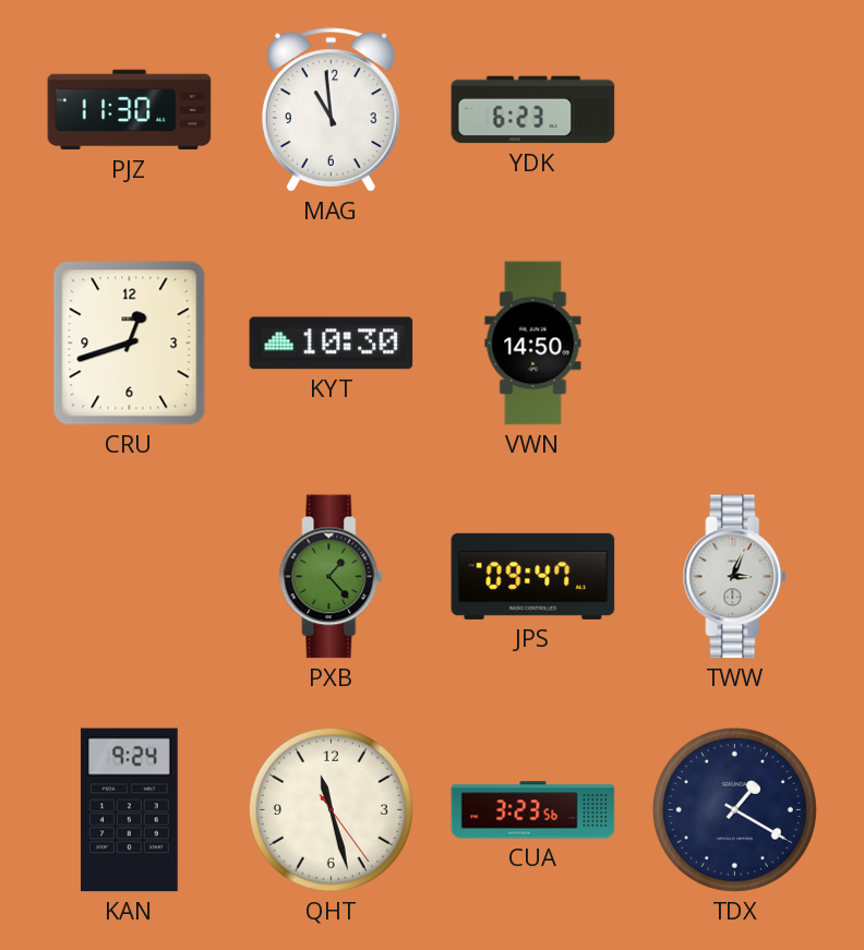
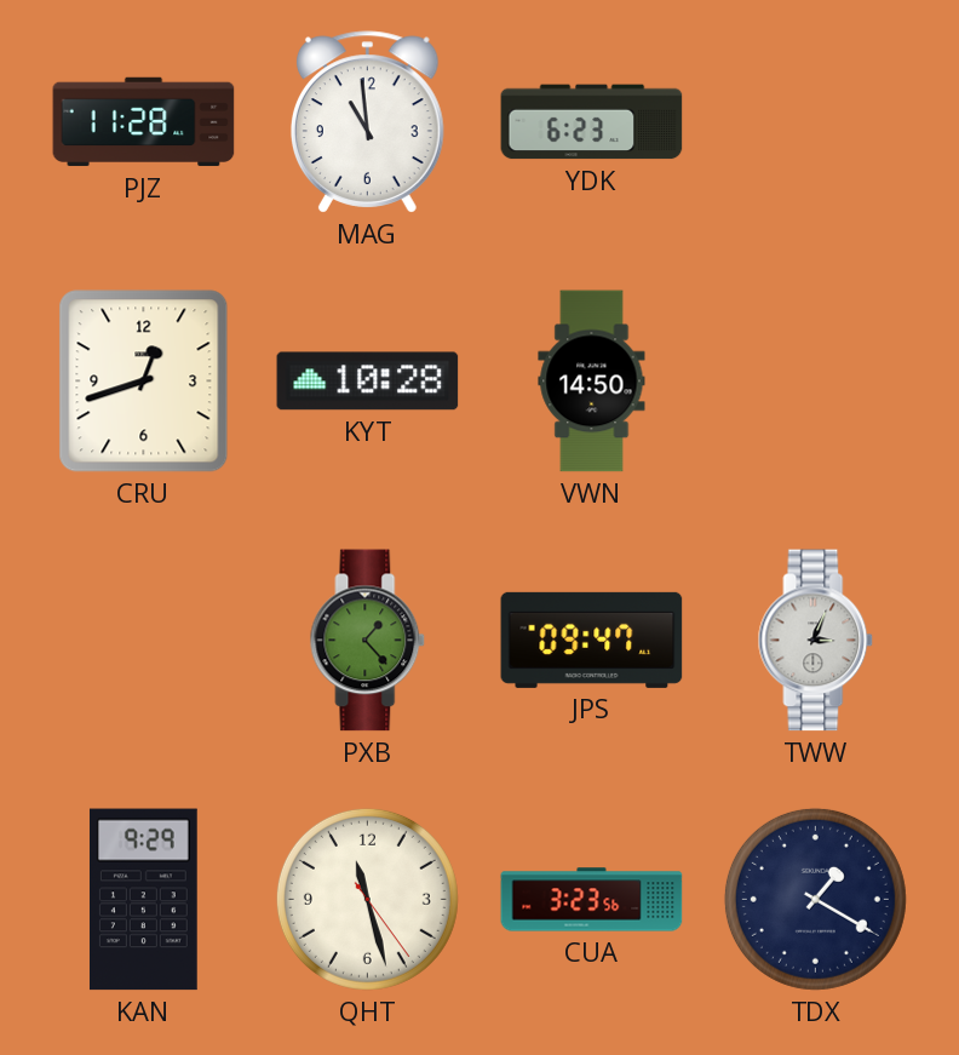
PJZ: 11:30 -> 11:28 (144, 122)
KYT: 10:30 -> 10:28 (368, 382)
KAN: 9:24 -> 9:29 (143, 900)
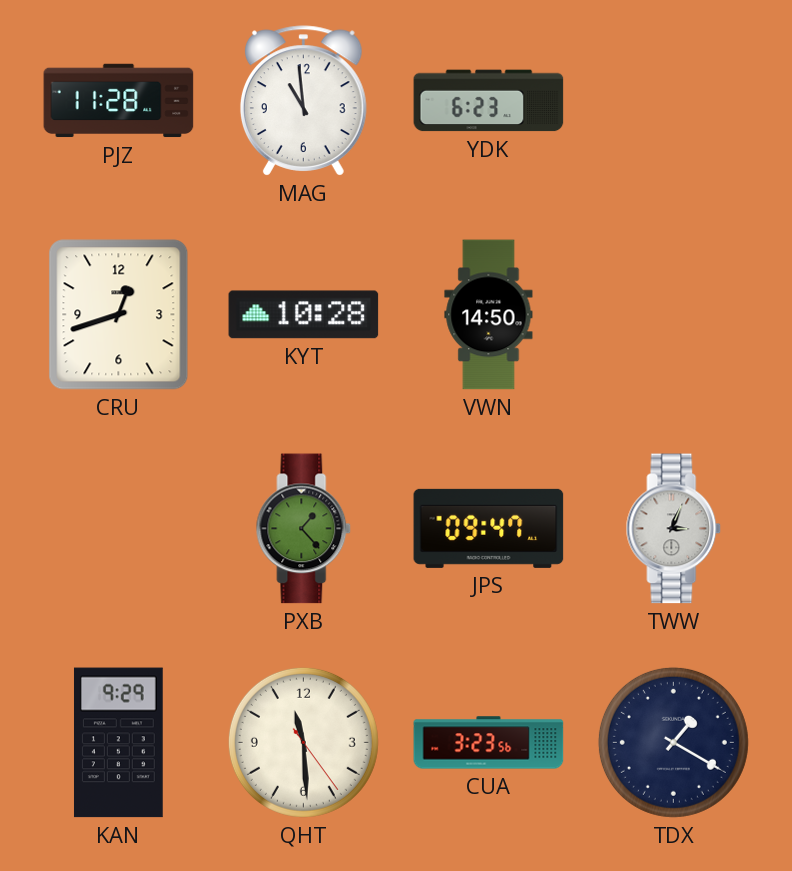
QHT: 11:27 -> 11:29 (303, 742)
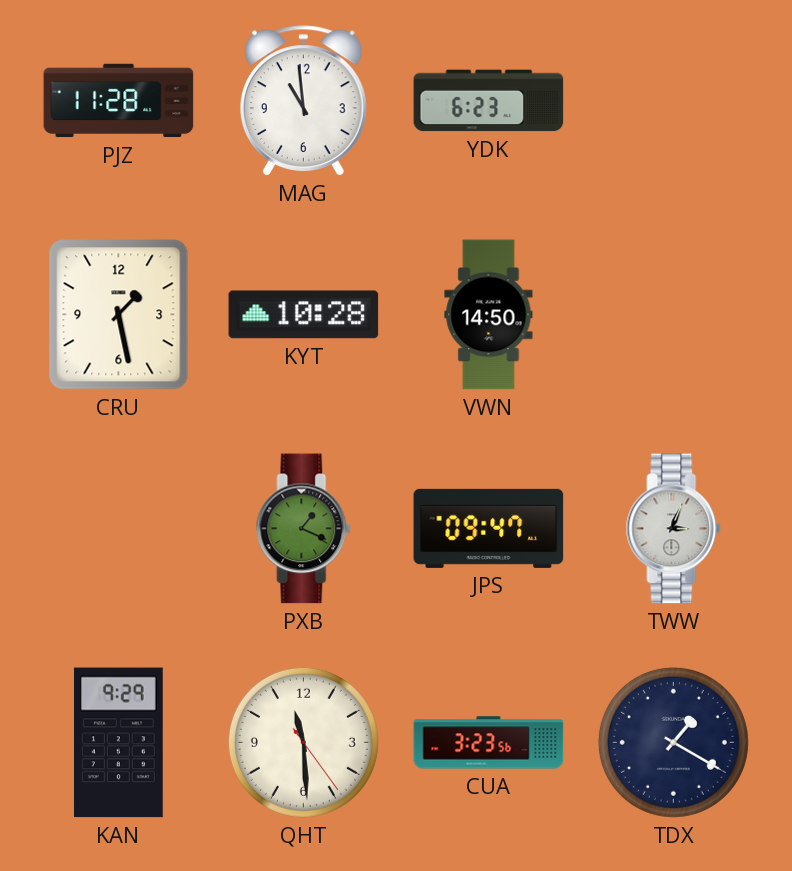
CRU: 12:42 -> 1:28 (119, 315)
PXB: 1:23 -> 1:19 (304, 529)
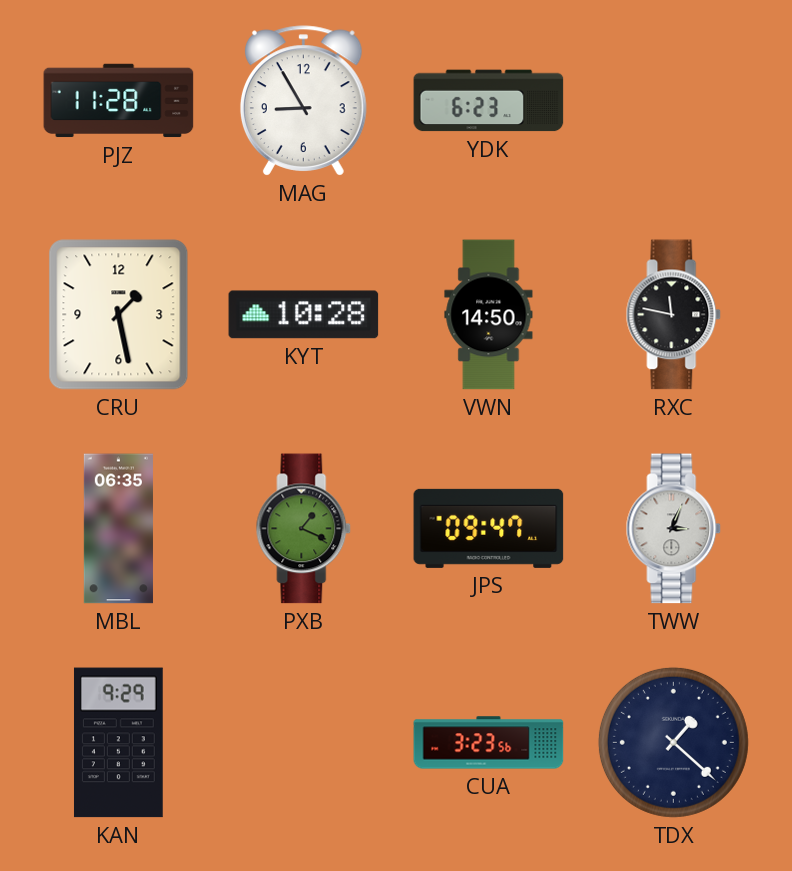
MAG: 10:59 -> 8:55 (303, 101)
RXC: none -> 11:47 (674, 315)
MBL: none -> 06:35 (118, 529)
QHT: 11:29 -> none (303, 742)
TDX: 1:20 -> 1:22 (673, 742)
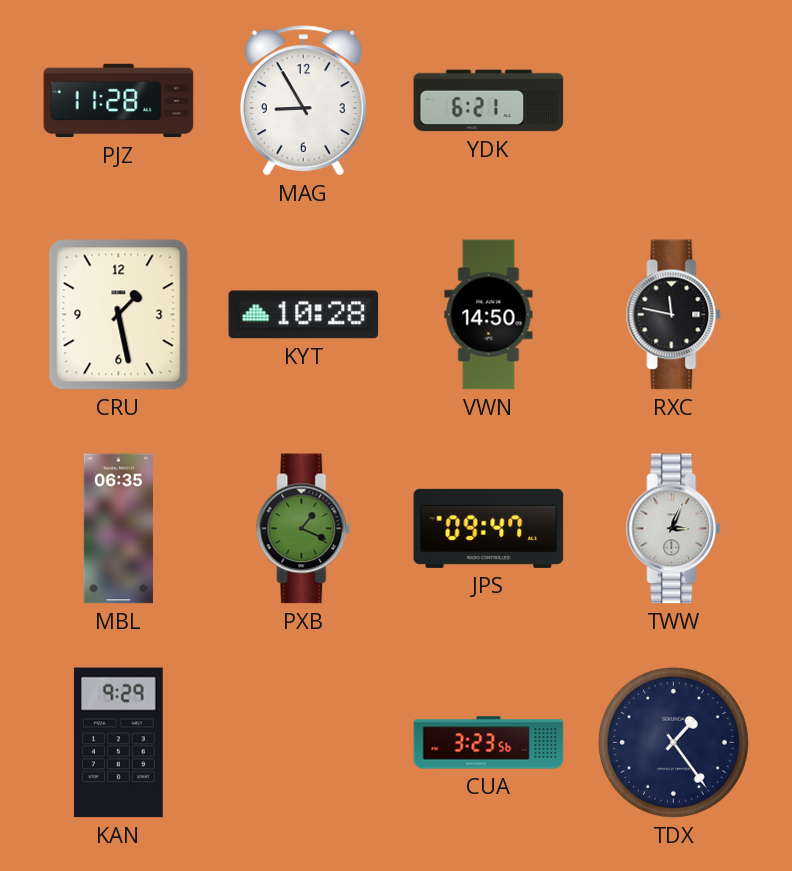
YDK: 6:23 -> 6:21 (489, 101)
TDX: 1:22 -> 1:24 (673, 742)
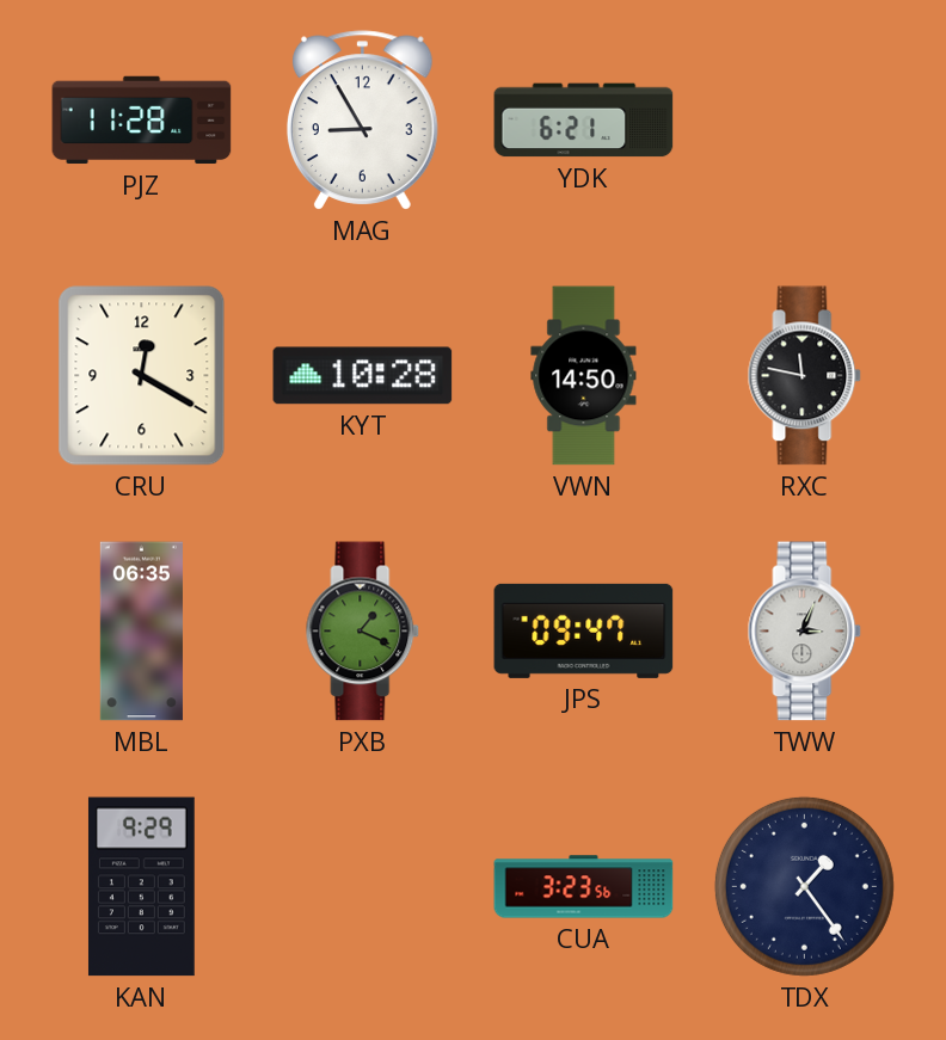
CRU: 1:28 -> 12:20 (142, 376)
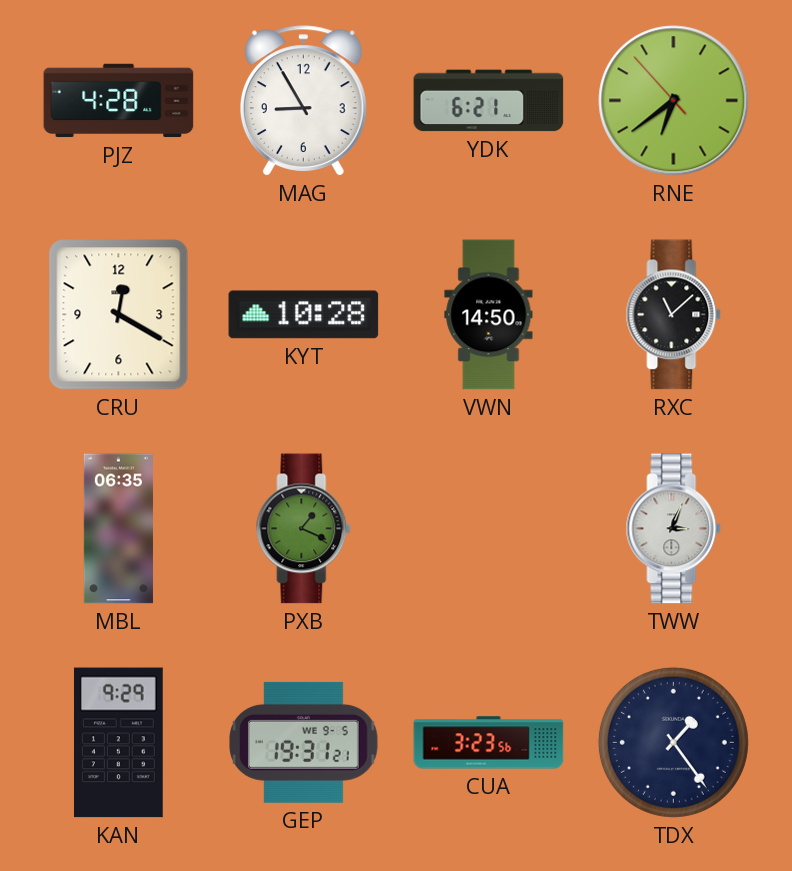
PJZ: 11:28 -> 4:28 (119, 101)
RNE: none -> 6:38 (674, 101)
RXC: 11:47 -> 11:08 (674, 315)
JPS: 09:47 -> none (584, 630)
GEP: none -> 19:31 (304, 742)
